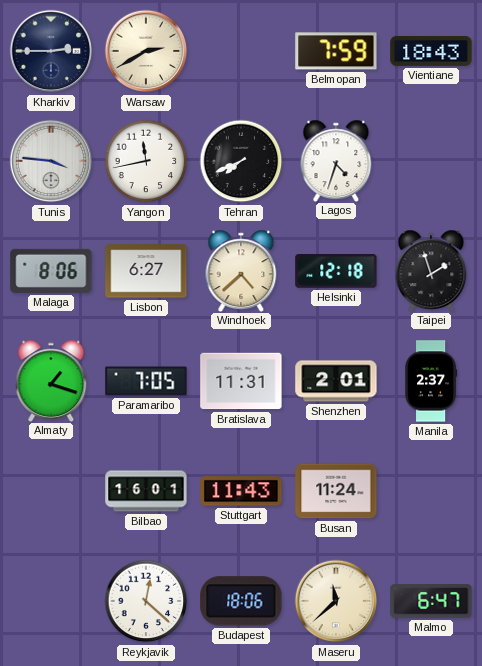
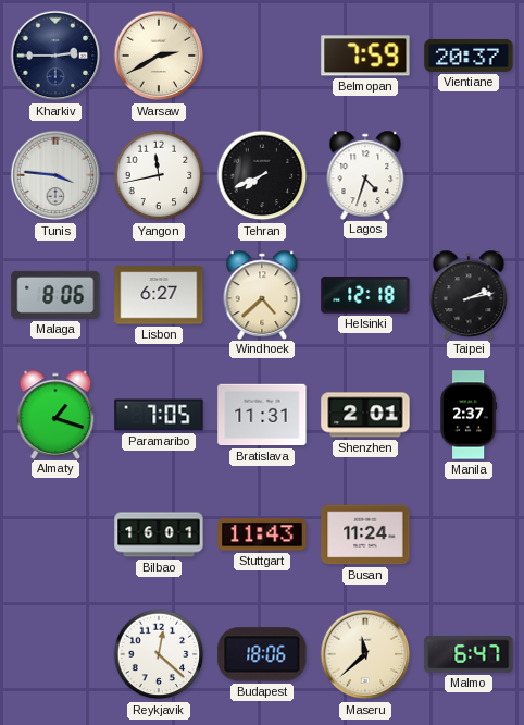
Vientiane: 18:43 -> 20:37 (469, 56)
Taipei: 1:57 -> 2:13 (469, 294)
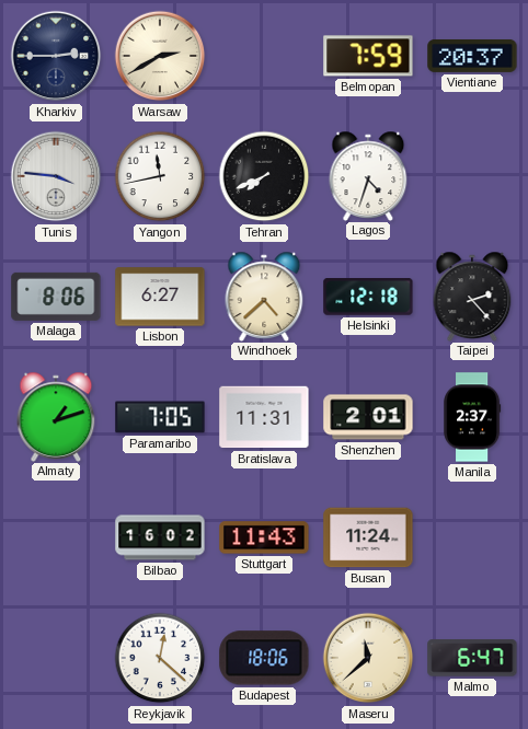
Taipei: 2:13 -> 2:23 (472, 296)
Almaty: 1:18 -> 1:12 (56, 416)
Bilbao: 16:01 -> 16:02 (160, 537)
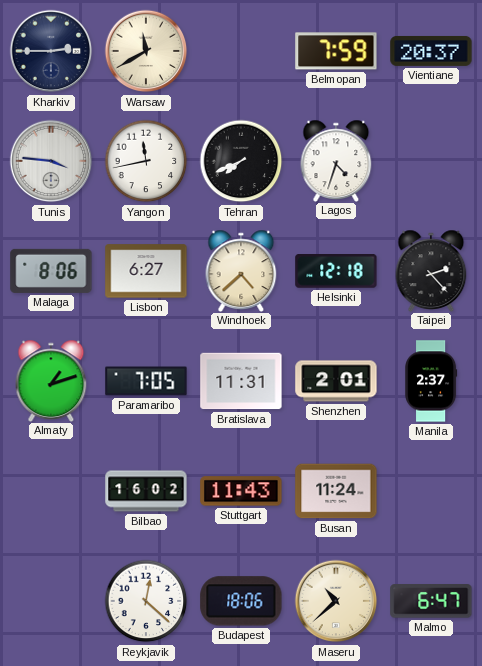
Warsaw: 2:40 -> 11:40 (146, 51)
Maseru: 11:38 -> 10:38 (336, 601)
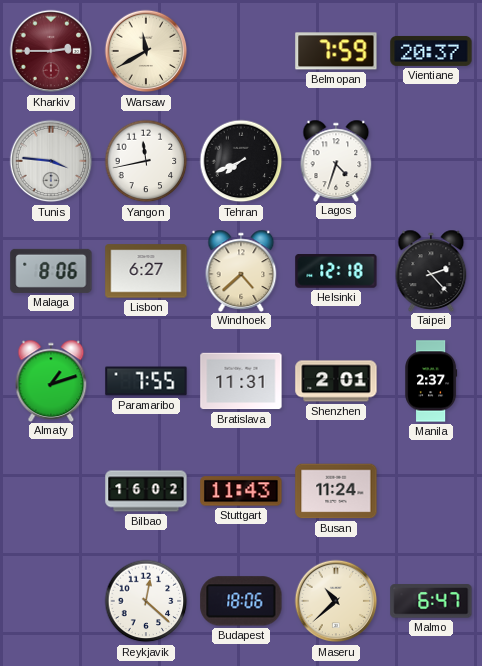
Kharkiv dial: navy -> burgundy (51, 51)
Paramaribo: 7:05 -> 7:55 (146, 381)
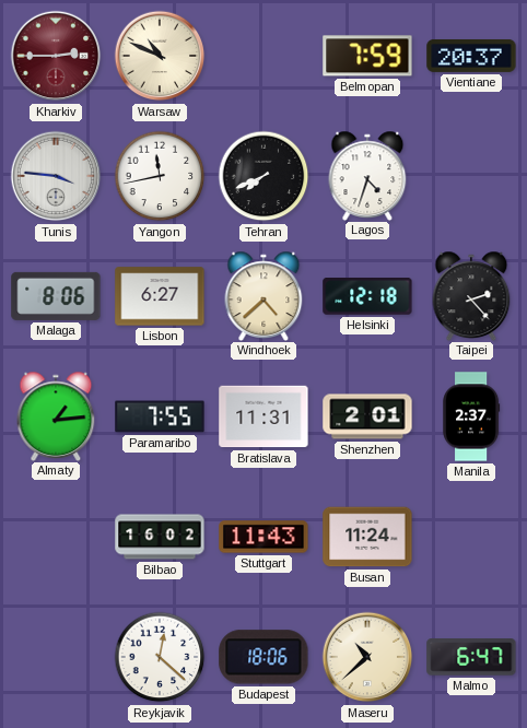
Warsaw: 11:40 -> 10:49 (160, 56)
Almaty: 1:12 -> 1:14 (56, 415)
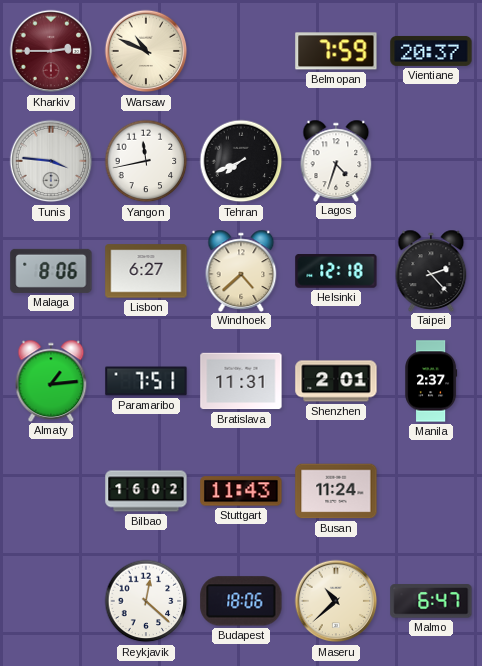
Paramaribo: 7:55 -> 7:51 (146, 381)
